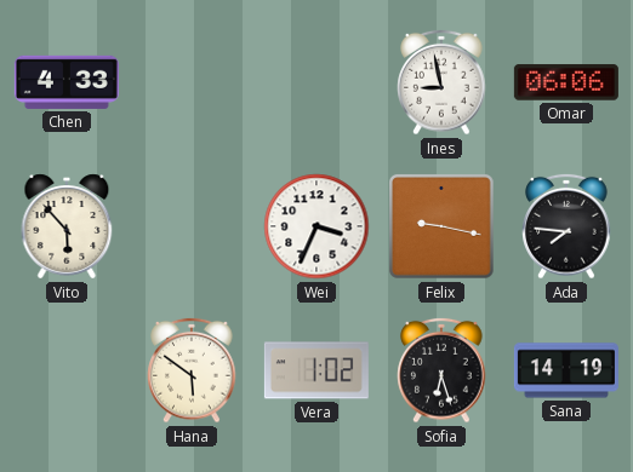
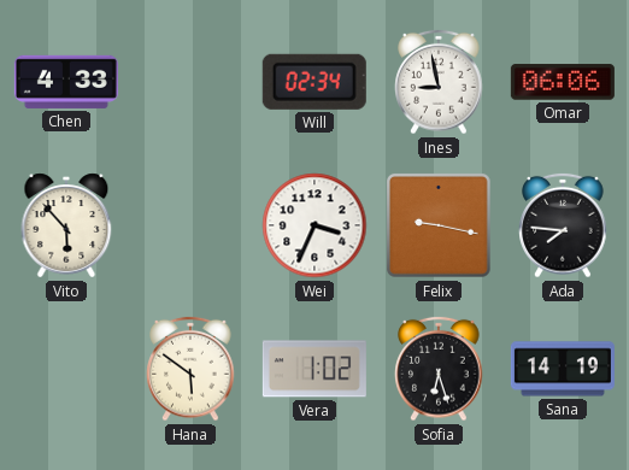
Will: none -> 02:34 (314, 82)
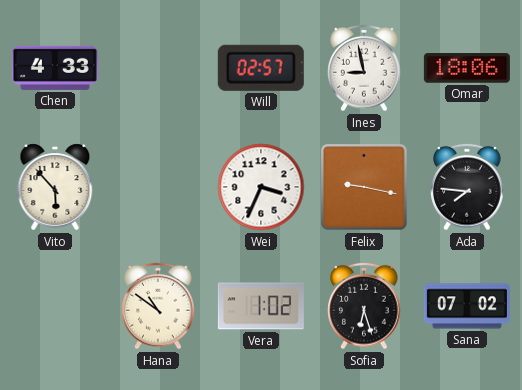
Will: 02:34 -> 02:57 (261, 68)
Omar: 06:06 -> 18:06 (467, 68)
Hana: 5:51 -> 10:51 (158, 306)
Sana: 14:19 -> 07:02 (467, 306)
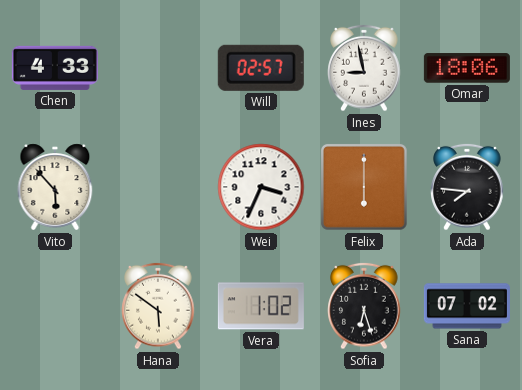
Felix: 9:17 -> 6:00 (365, 188)
Hana: 10:51 -> 5:51 (158, 306)
